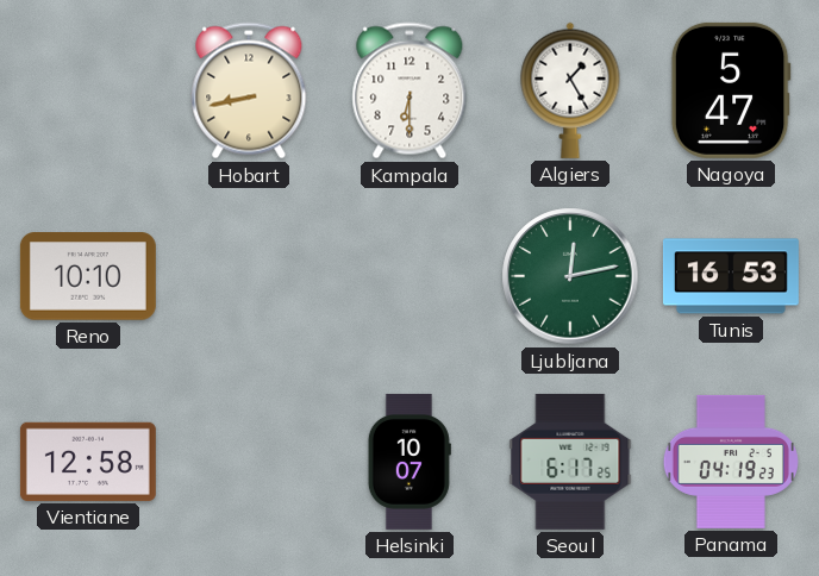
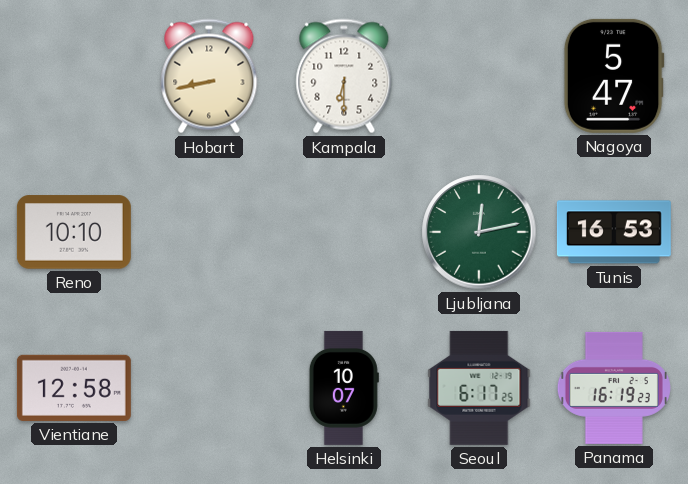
Algiers: 1:25 -> none (570, 90)
Panama: 04:19 -> 16:19 (614, 388)
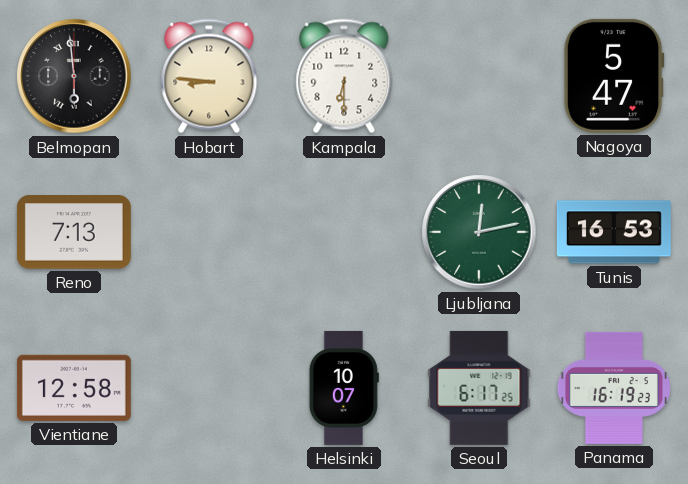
Belmopan: none -> 5:59 (74, 76)
Hobart: 8:43 -> 8:46 (209, 76)
Reno: 10:10 -> 7:13 (74, 232)
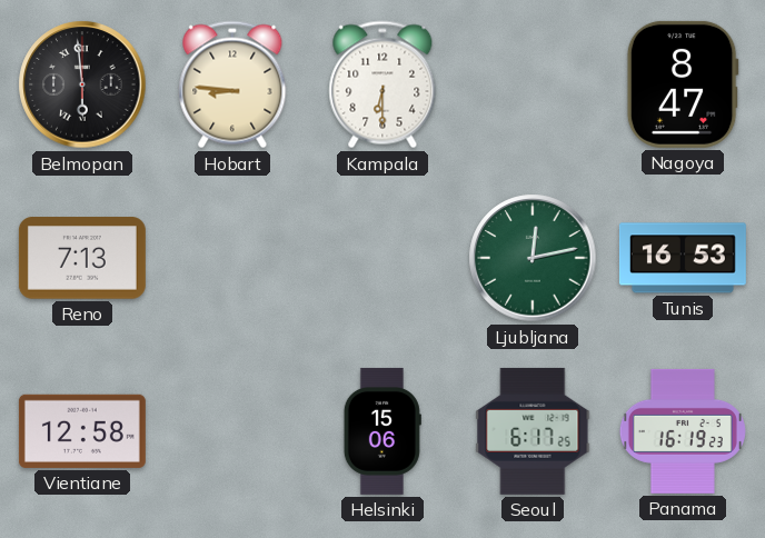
Nagoya: 5:47 -> 8:47 (683, 84)
Helsinki: 10:07 -> 15:06 (383, 431)
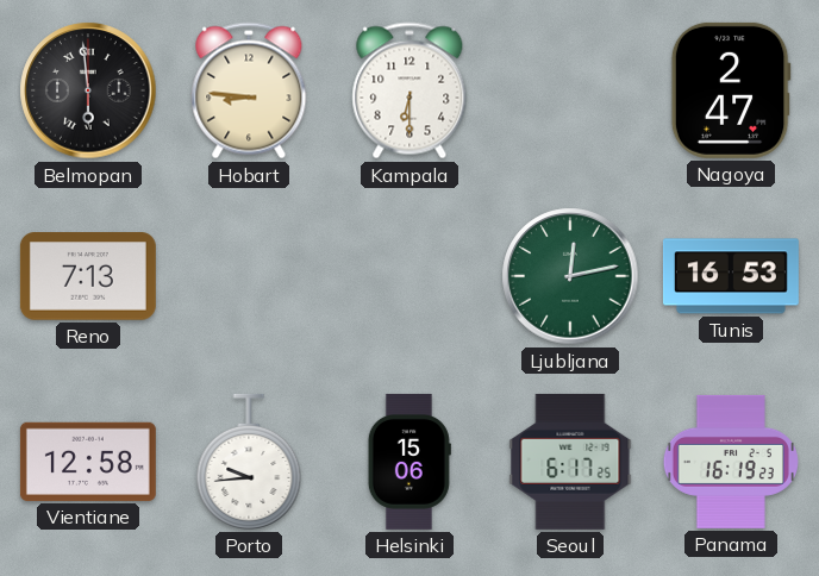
Nagoya: 8:47 -> 2:47 (731, 90)
Porto: none -> 9:44 (249, 462)
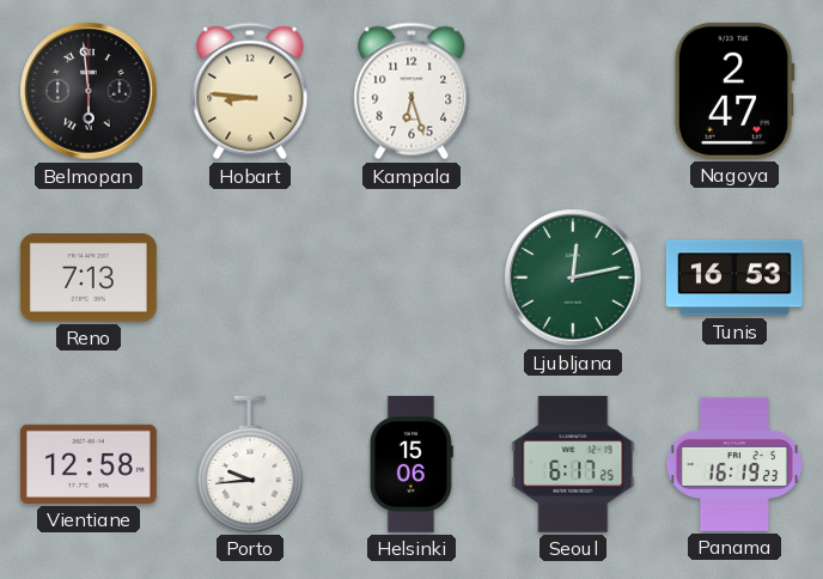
Kampala: 6:30 -> 6:27 (411, 91)
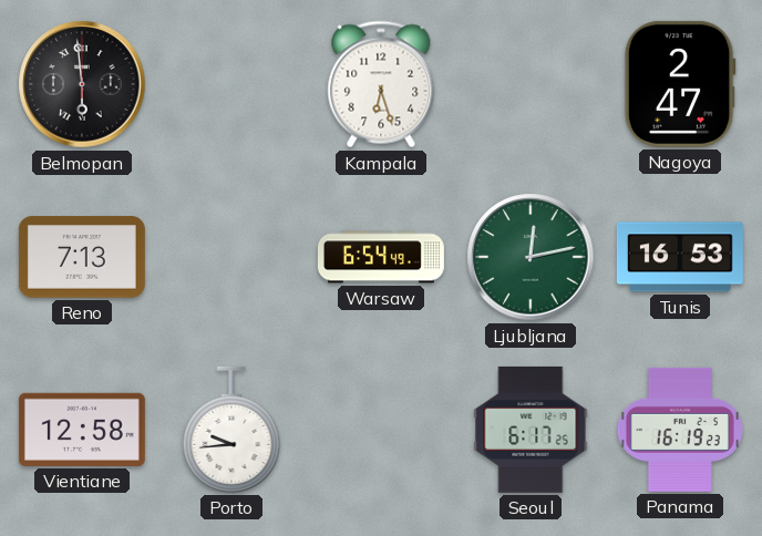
Hobart: 8:46 -> none (250, 91)
Warsaw: none -> 6:54 (381, 257)
Helsinki: 15:06 -> none (411, 464)
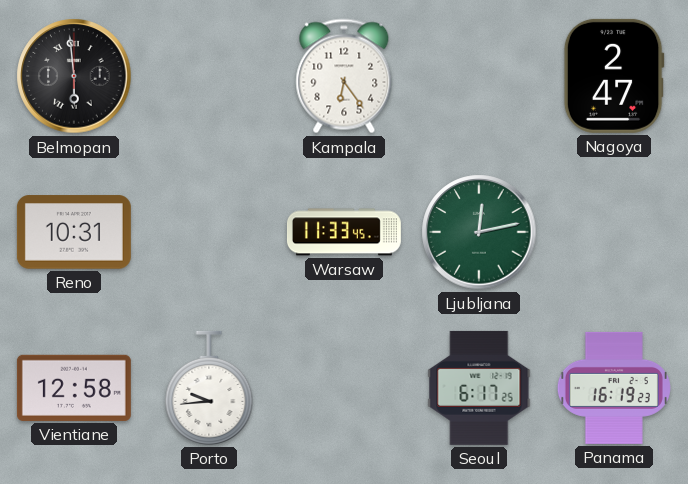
Kampala: 6:27 -> 6:24 (344, 76)
Reno: 7:13 -> 10:31 (74, 232)
Warsaw: 6:54 -> 11:33 (344, 232)
Tunis: 16:53 -> none (680, 257)
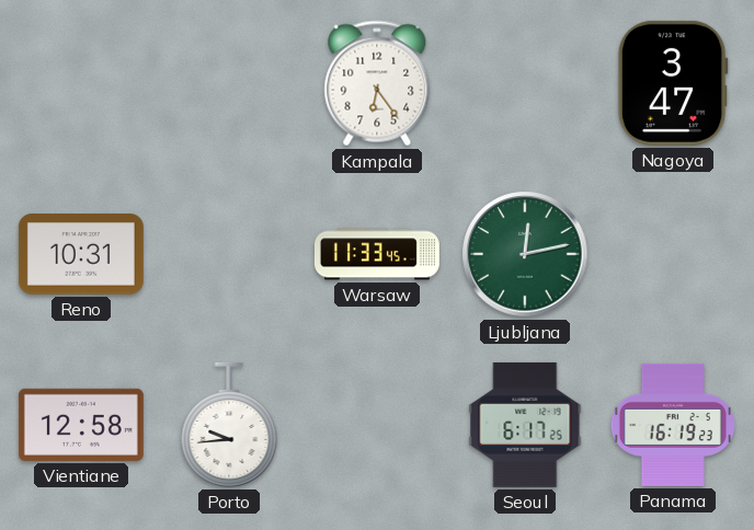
Belmopan: 5:59 -> none (74, 76)
Nagoya: 2:47 -> 3:47 (673, 83)
